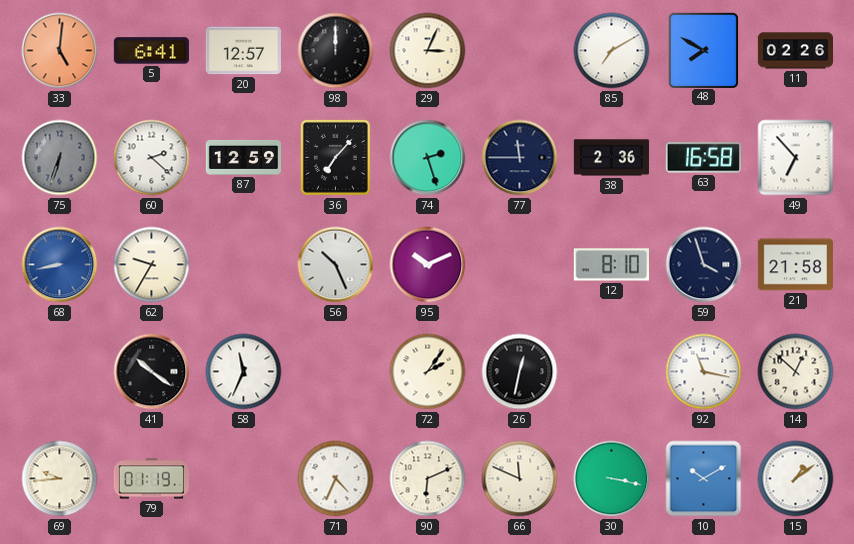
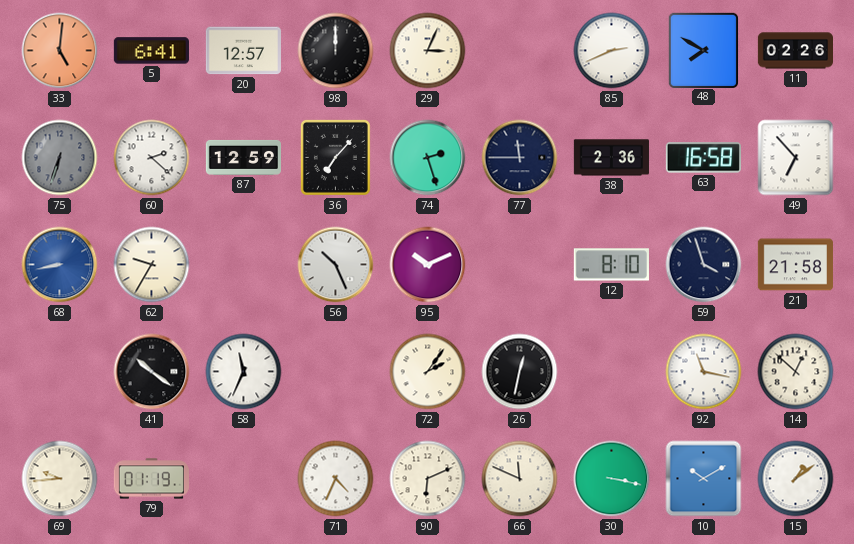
85: 7:10 -> 2:41 (612, 51)
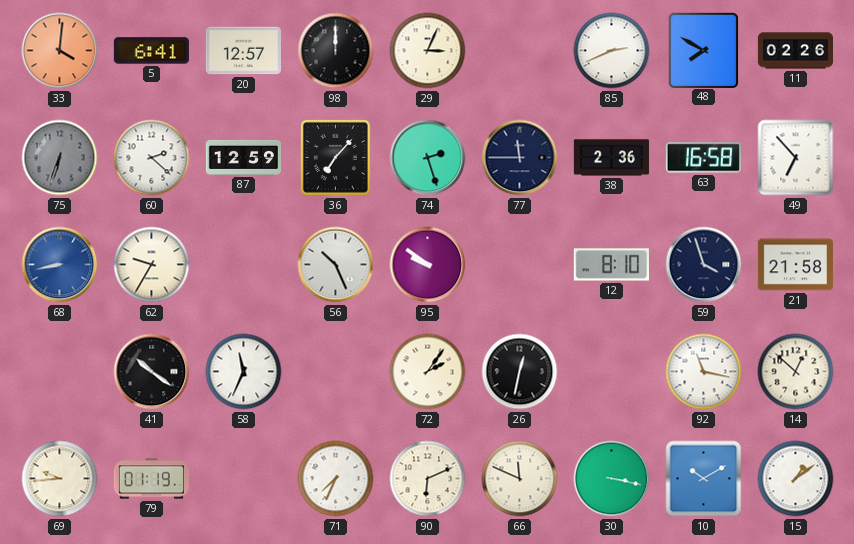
33: 5:01 -> 4:01 (60, 51)
95: 10:11 -> 9:51 (428, 265)
71: 4:34 -> 7:34 (336, 479)
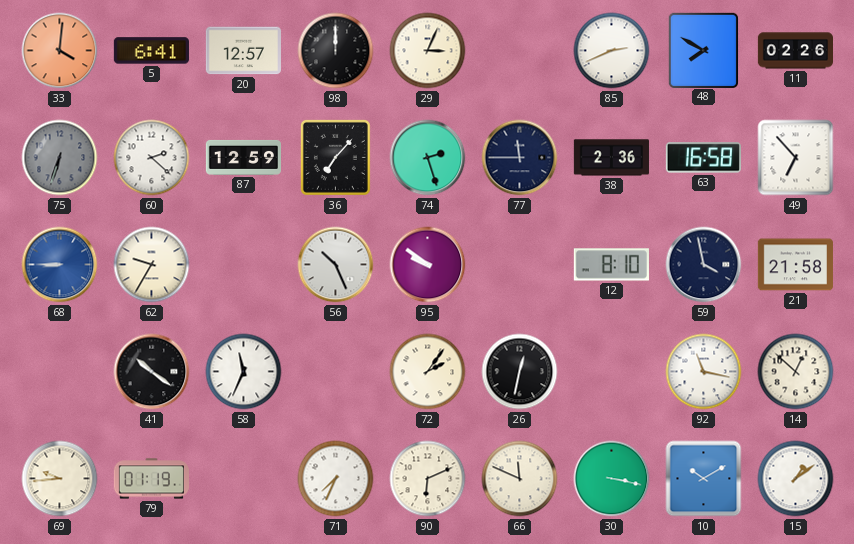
68: 8:43 -> 8:45 (60, 265)
59: 3:57 -> 3:58 (704, 265)
